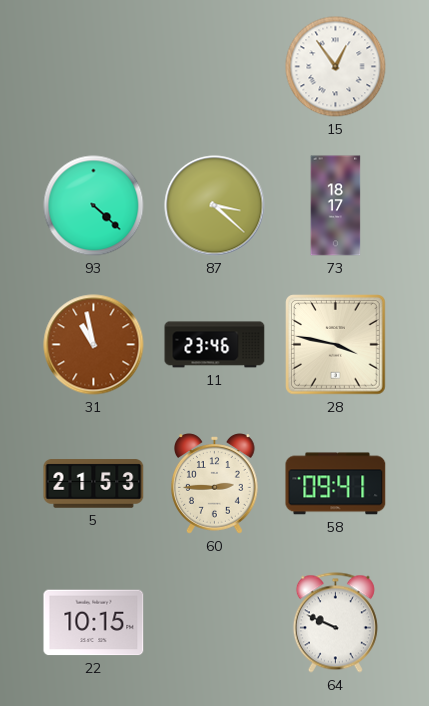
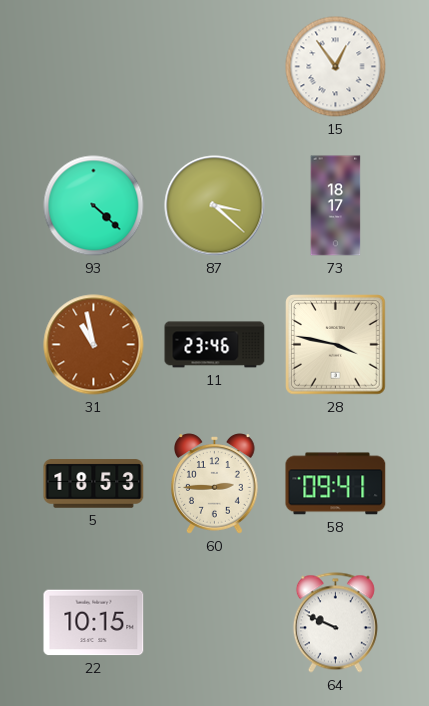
5: 21:53 -> 18:53 (94, 484)
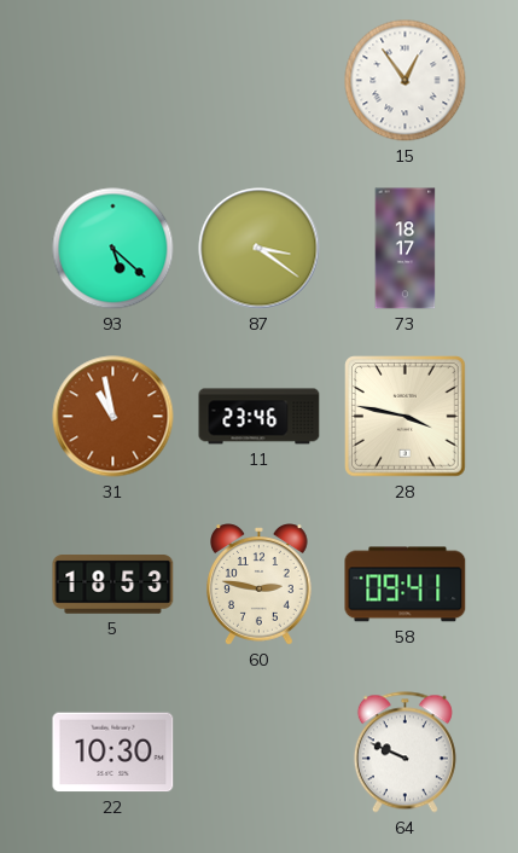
93: 4:22 -> 5:22 (114, 249)
87: 3:22 -> 3:21 (260, 249)
60: 2:45 -> 2:47 (260, 585)
22: 10:15 -> 10:30 (114, 753)
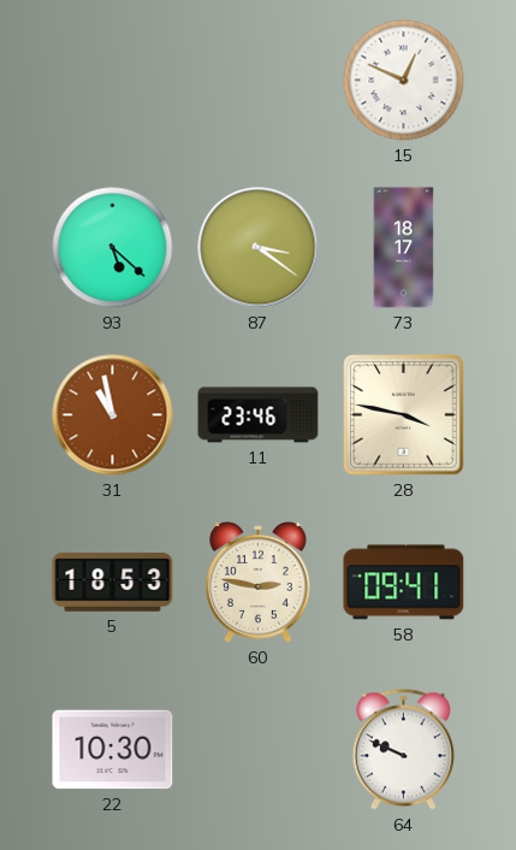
15: 12:54 -> 12:49 (404, 81)
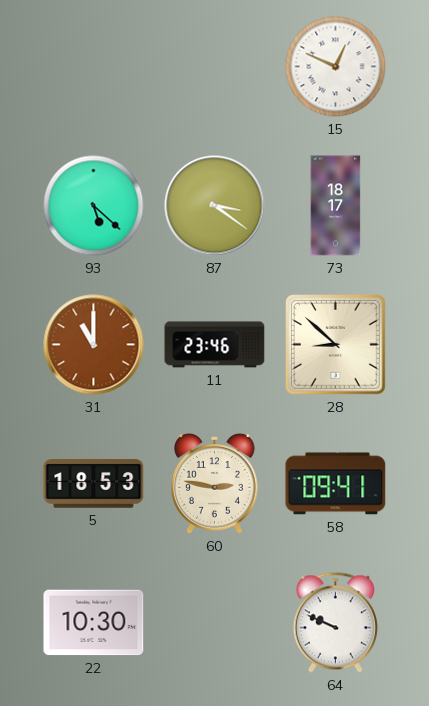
31: 10:58 -> 11:00 (94, 345)
28: 3:47 -> 8:52 (336, 345)
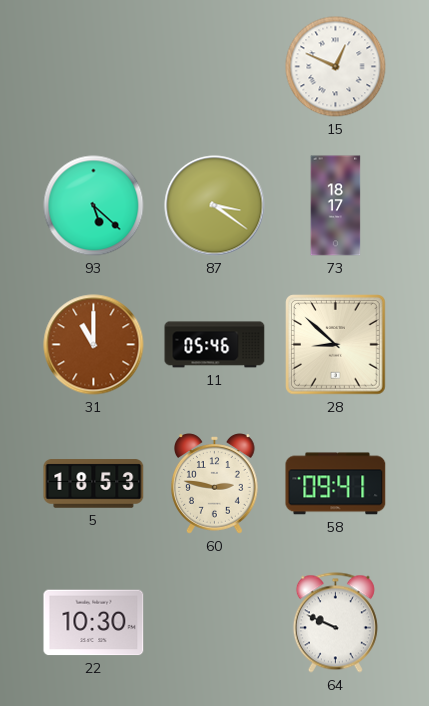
11: 23:46 -> 05:46 (215, 345)
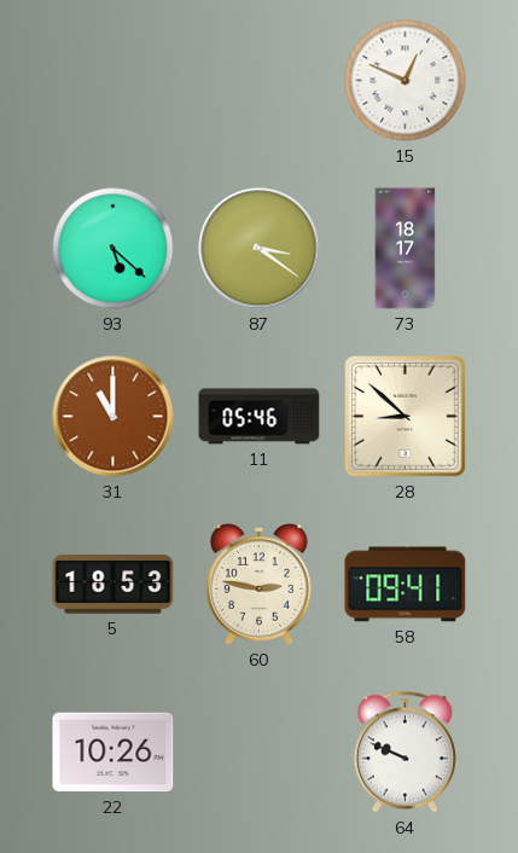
22: 10:30 -> 10:26 (114, 753)
